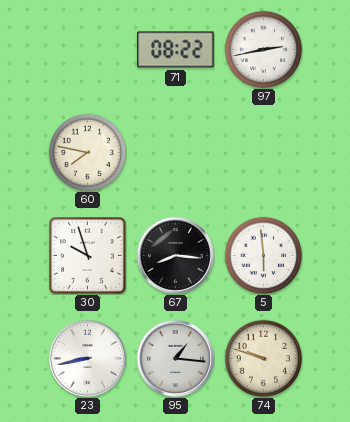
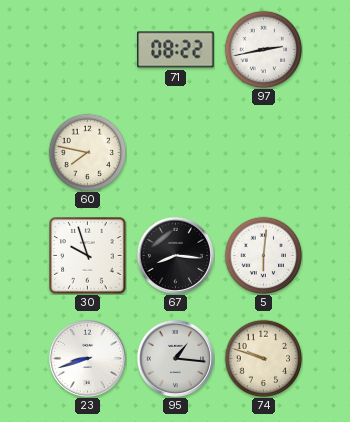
5: 5:59 -> 6:01 (263, 255)
23: 8:43 -> 8:42 (87, 358)
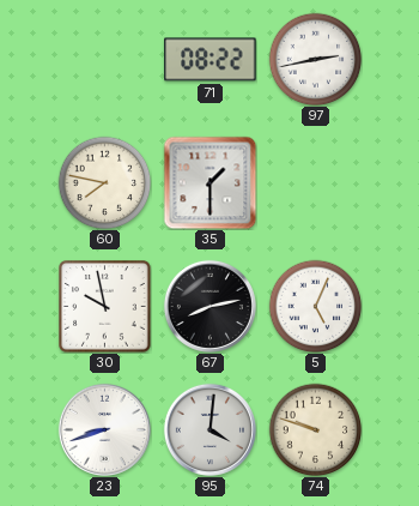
35: none -> 1:30 (209, 182)
30: 9:57 -> 9:58 (105, 307)
67: 8:16 -> 8:13 (209, 306)
5: 6:01 -> 5:04 (315, 306)
95: 1:16 -> 4:01 (209, 429)
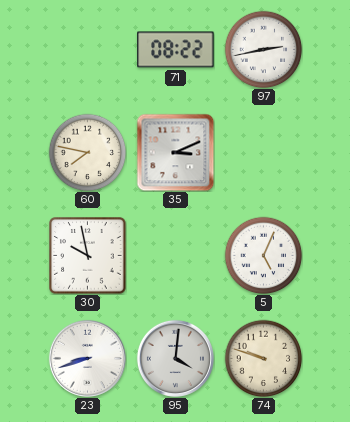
35: 1:30 -> 3:11 (175, 152)
67: 8:13 -> none (209, 306)
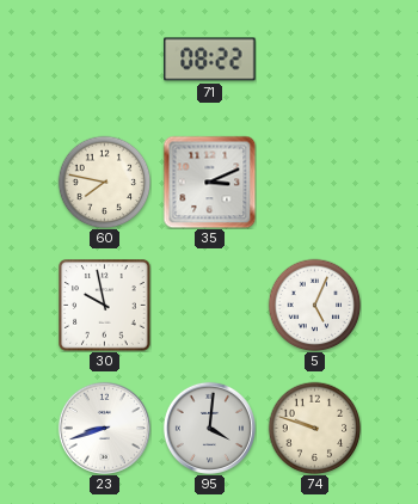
97: 2:43 -> none (263, 49)
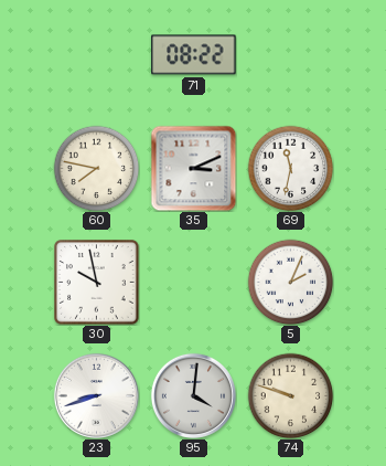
69: none -> 11:32 (290, 168)
5: 5:04 -> 2:04 (290, 282)
